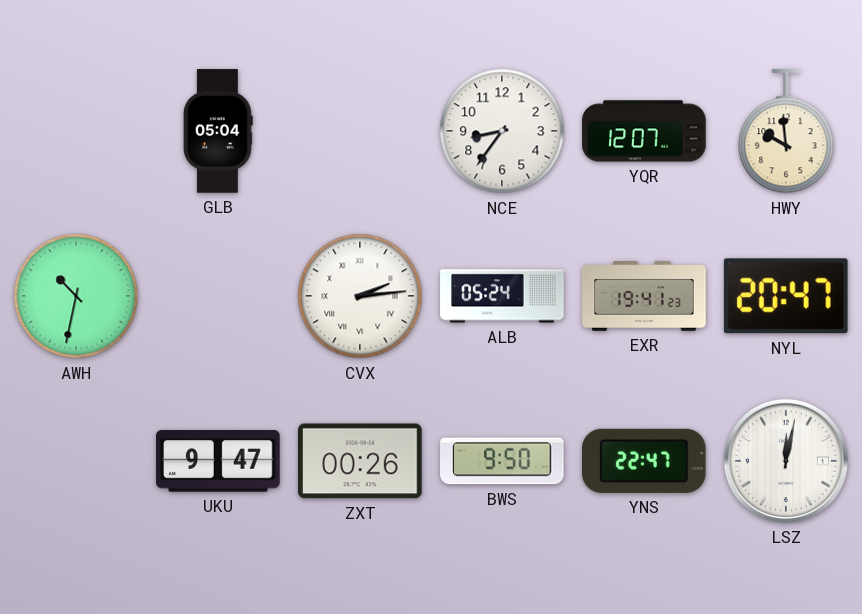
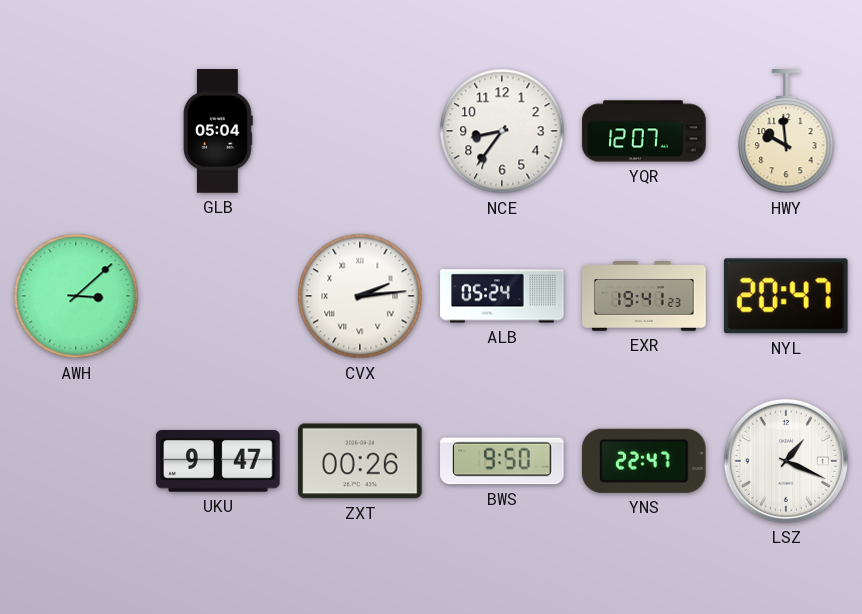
AWH: 10:32 -> 3:08 (76, 296)
LSZ: 12:02 -> 1:19 (786, 461)
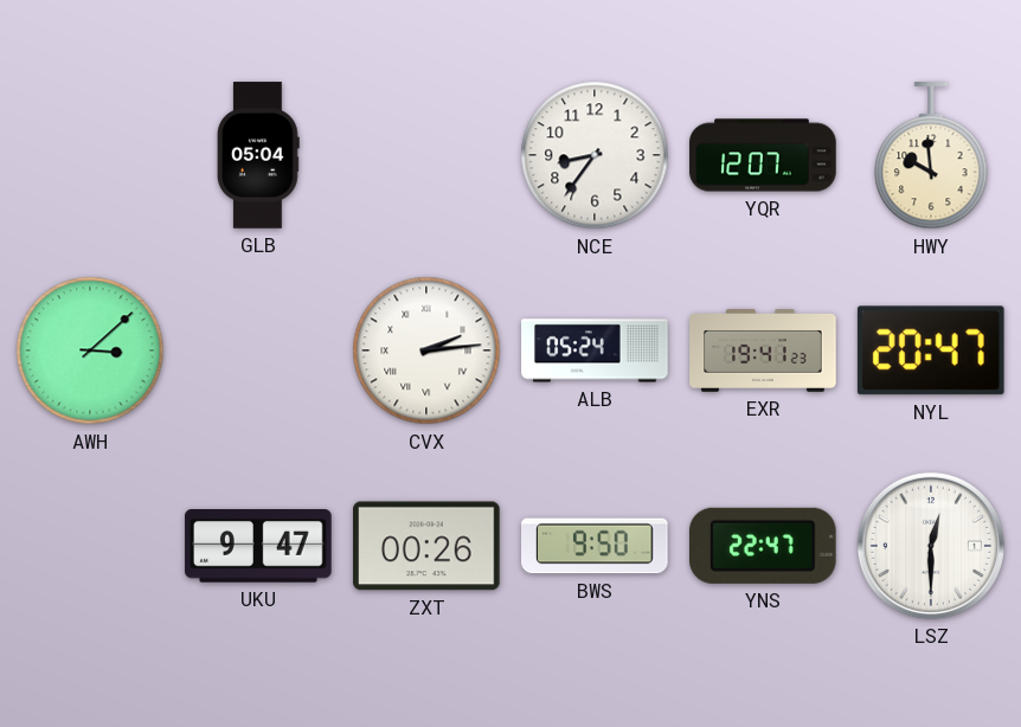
LSZ: 1:19 -> 12:30 (931, 546)
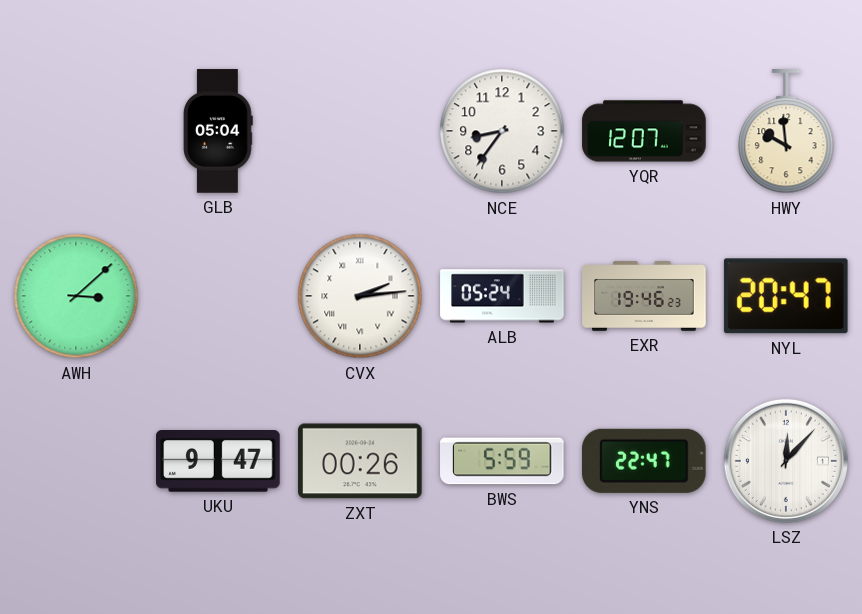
EXR: 19:41 -> 19:46 (644, 297)
BWS: 9:50 -> 5:59 (502, 461)
LSZ: 12:30 -> 12:07 (786, 461)
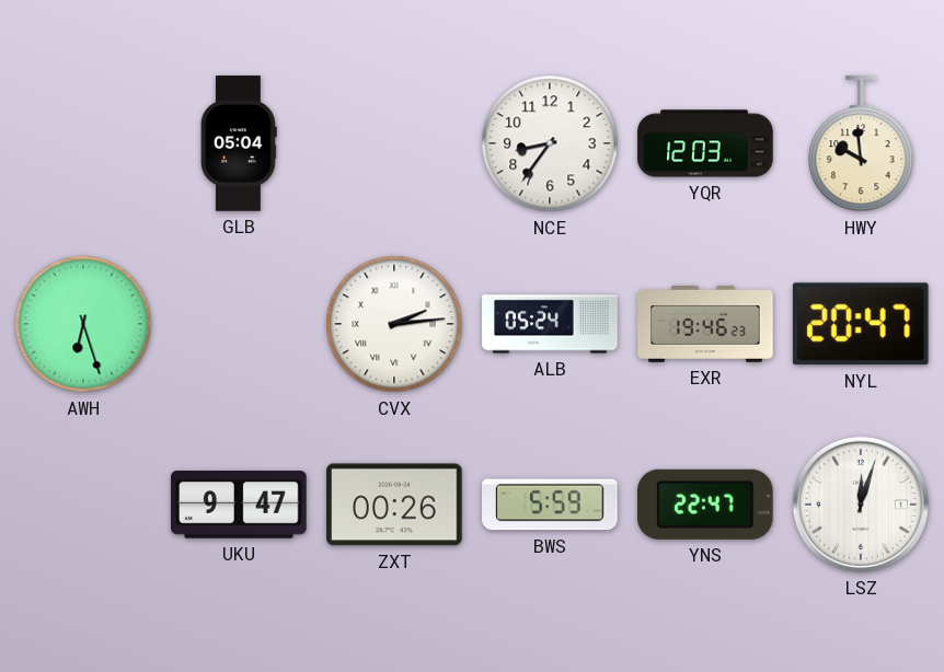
YQR: 12:07 -> 12:03 (705, 143)
AWH: 3:08 -> 6:27 (83, 324)
LSZ: 12:07 -> 12:03 (861, 505)
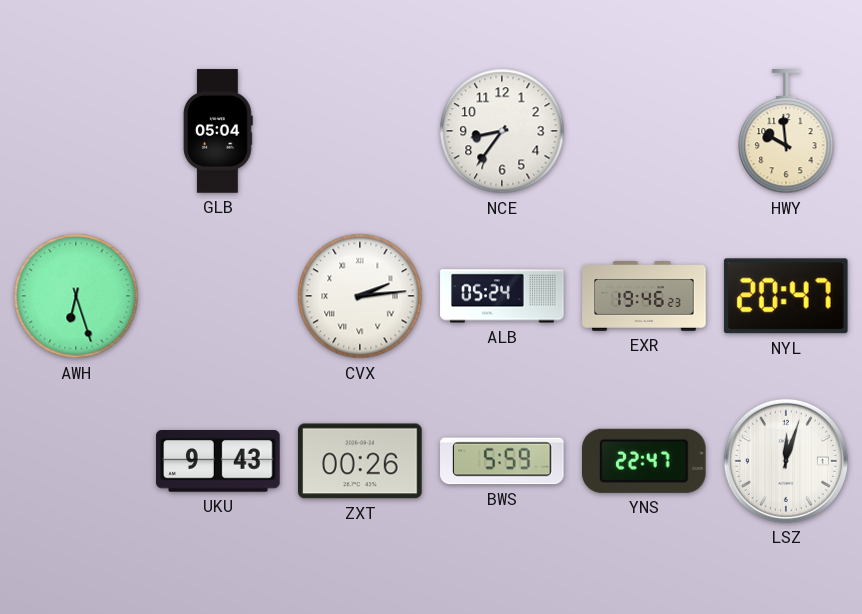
YQR: 12:03 -> none (705, 143)
UKU: 9:47 -> 9:43 (218, 461)
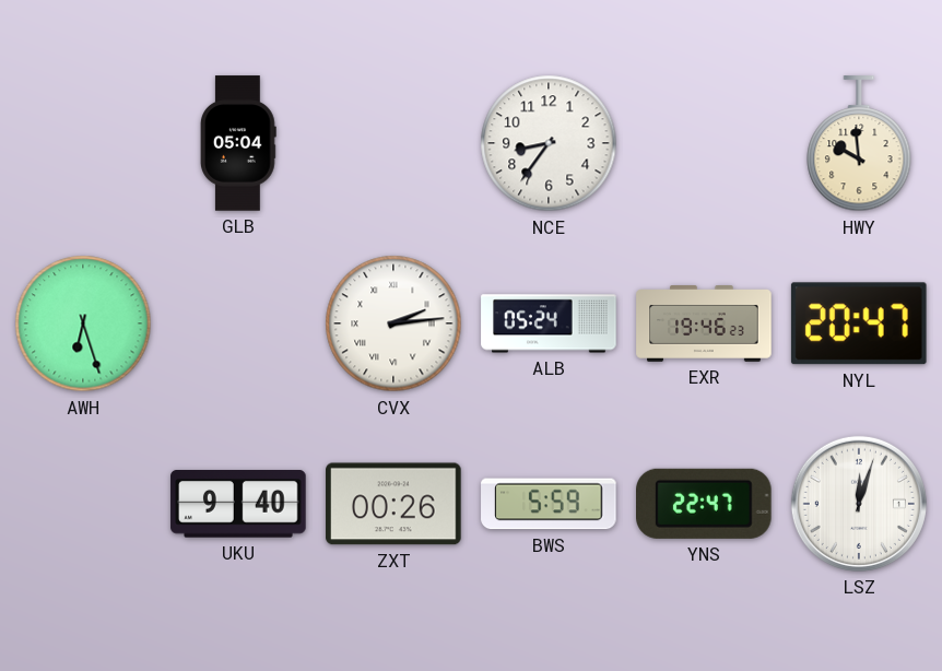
UKU: 9:43 -> 9:40 (238, 504)
